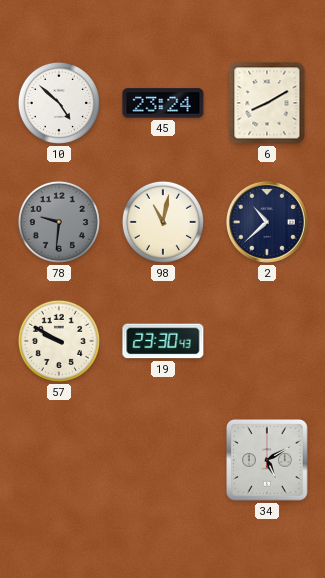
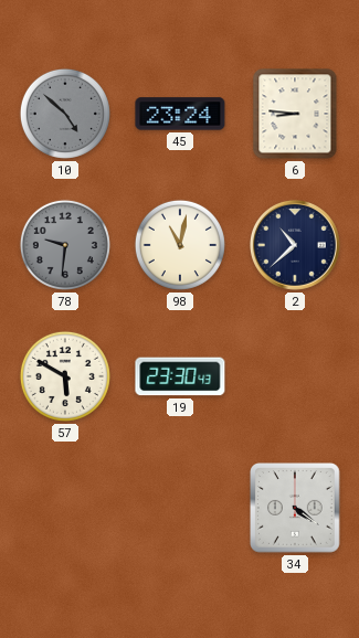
10 dial: white -> grey (65, 114)
6: 8:10 -> 8:46 (295, 114)
57: 9:50 -> 5:50 (65, 376)
34: 5:10 -> 4:21 (296, 509)
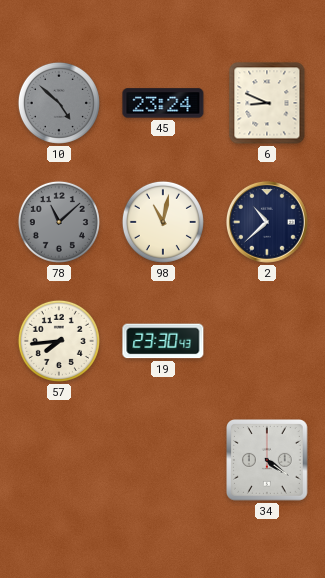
6: 8:46 -> 8:49 (267, 103)
78: 9:31 -> 11:08 (59, 222)
57: 5:50 -> 7:44 (59, 341)
